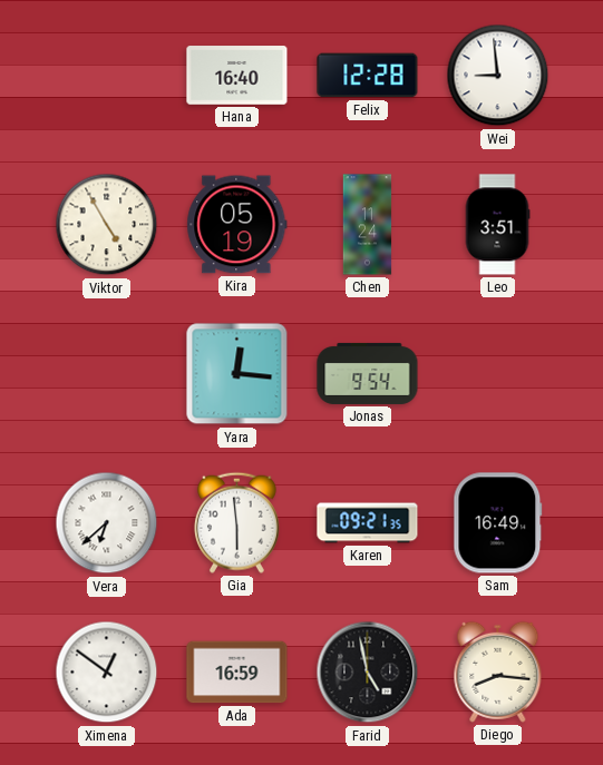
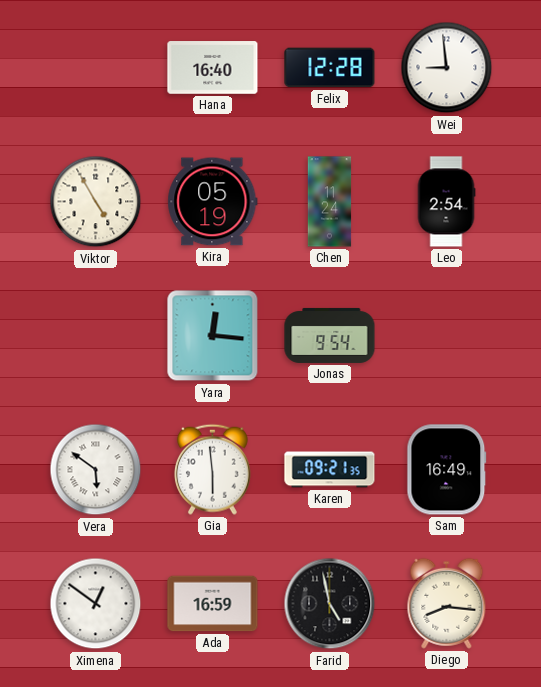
Leo: 3:51 -> 2:54 (446, 202)
Vera: 6:38 -> 5:51 (96, 470)
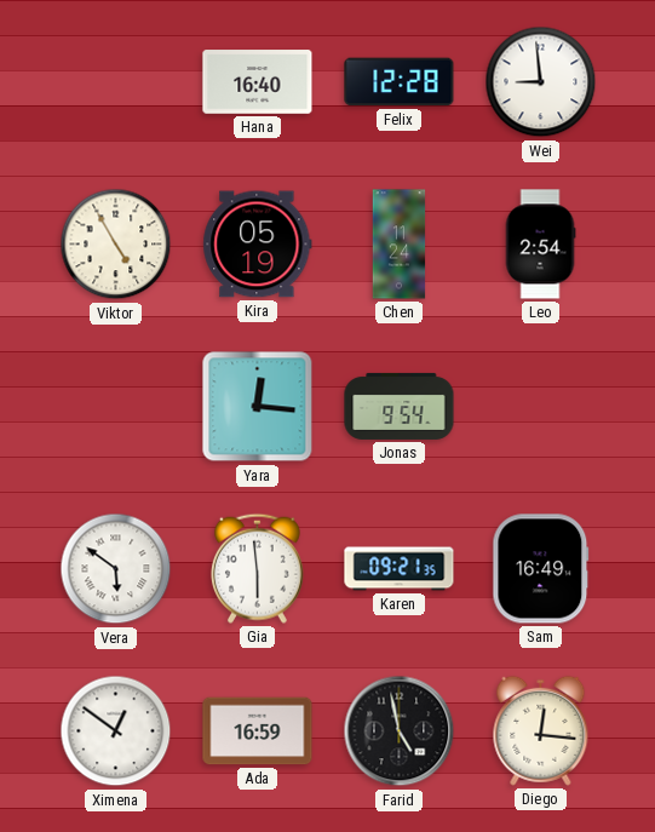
Diego: 8:16 -> 12:16 (541, 730)
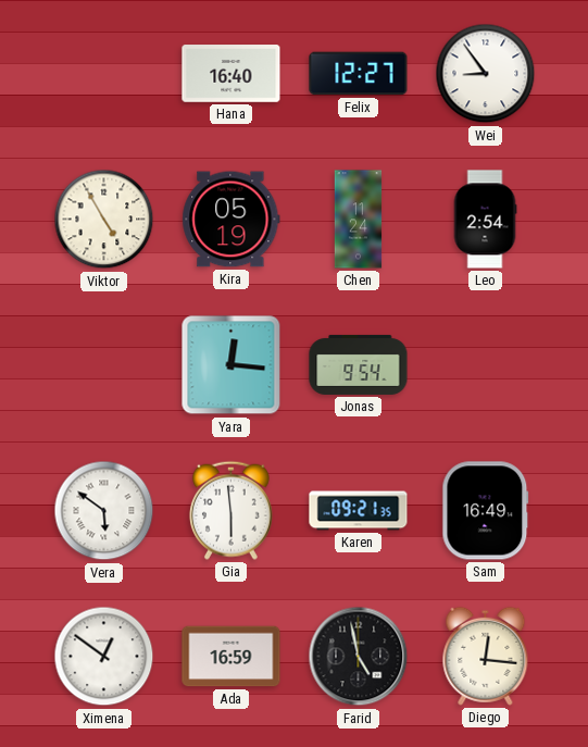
Felix: 12:28 -> 12:27 (359, 74)
Wei: 8:59 -> 8:54 (486, 74)
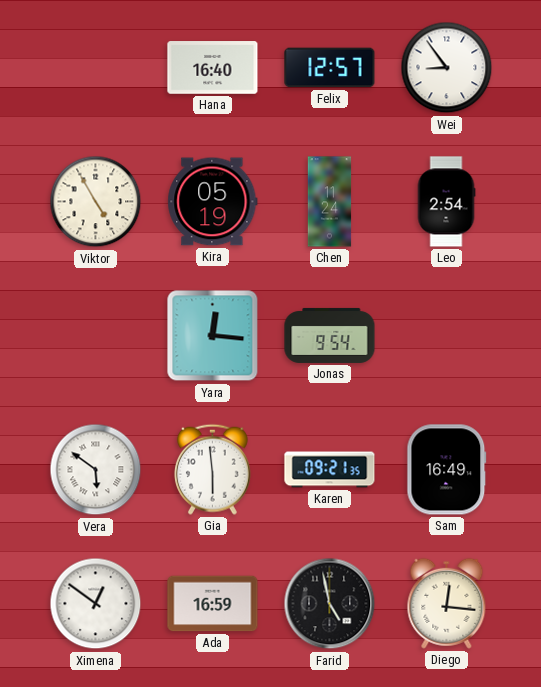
Felix: 12:27 -> 12:57 (330, 68)
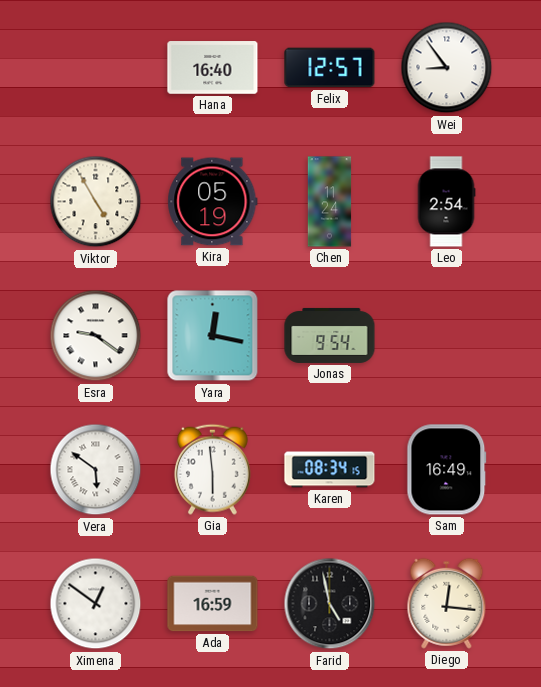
Esra: none -> 9:21 (96, 336)
Yara: 12:16 -> 12:17 (213, 336)
Karen: 09:21 -> 08:34 (330, 470)
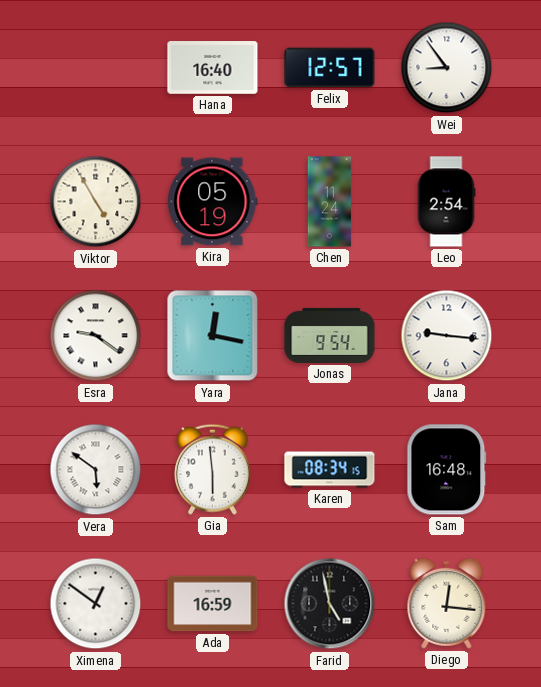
Jana: none -> 9:16 (447, 336)
Sam: 16:49 -> 16:48 (447, 470)
